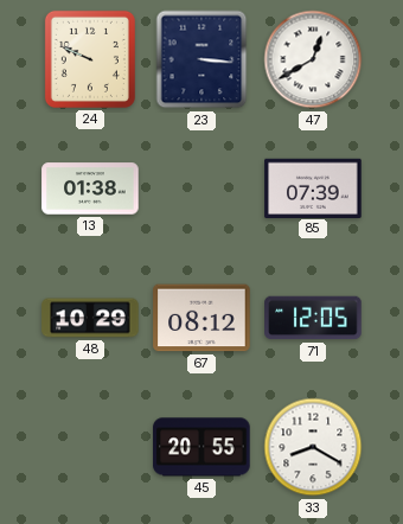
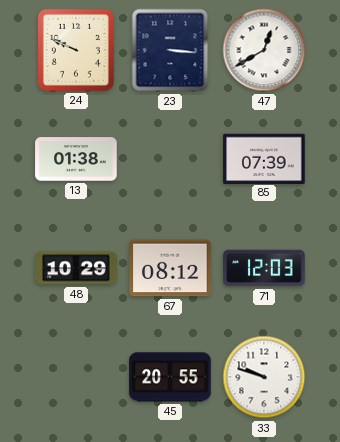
71: 12:05 -> 12:03 (264, 268)
33: 8:20 -> 9:48 (264, 377)
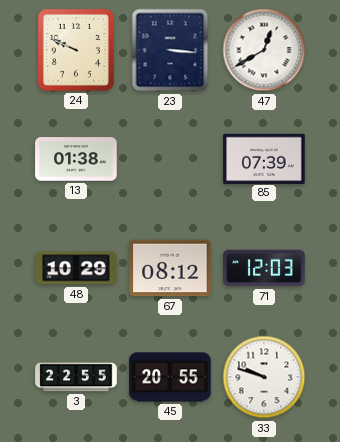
3: none -> 22:55 (76, 377)
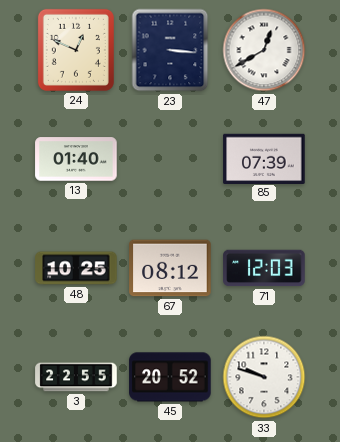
24: 9:49 -> 12:49 (76, 50)
13: 01:38 -> 01:40 (76, 159)
48: 10:29 -> 10:25 (76, 268)
45: 20:55 -> 20:52 (170, 377)
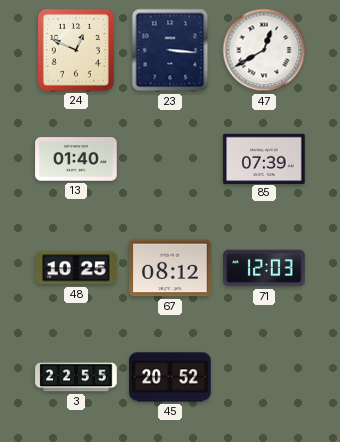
33: 9:48 -> none (264, 377)
